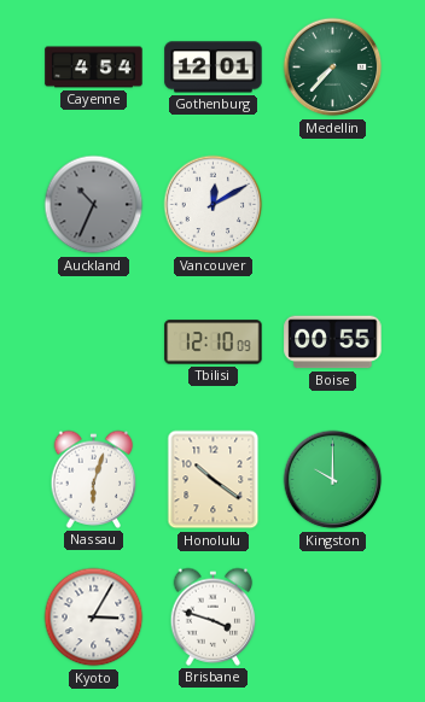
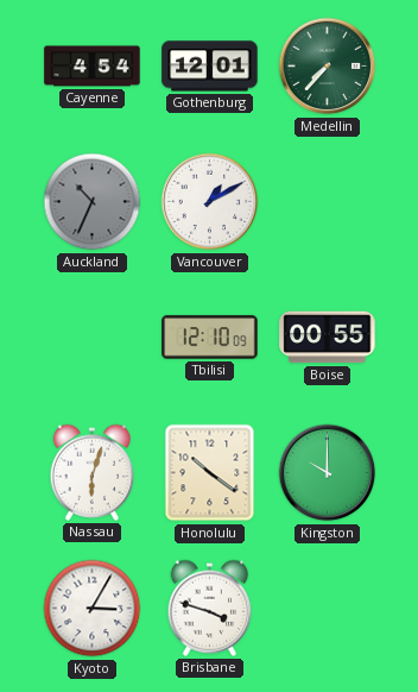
Vancouver: 12:10 -> 1:10 (210, 202)
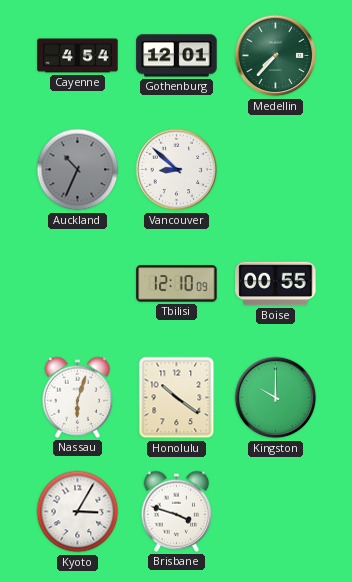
Vancouver: 1:10 -> 8:52 (177, 170)
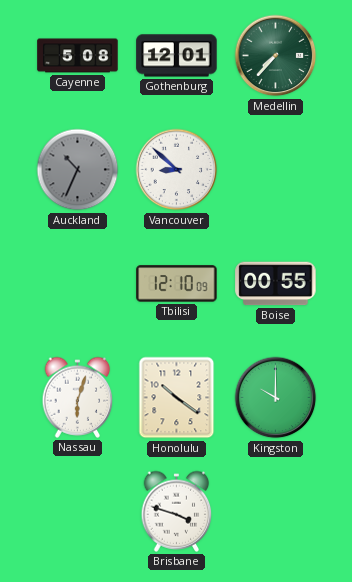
Cayenne: 4:54 -> 5:08 (78, 56)
Kyoto: 3:05 -> none (78, 512)
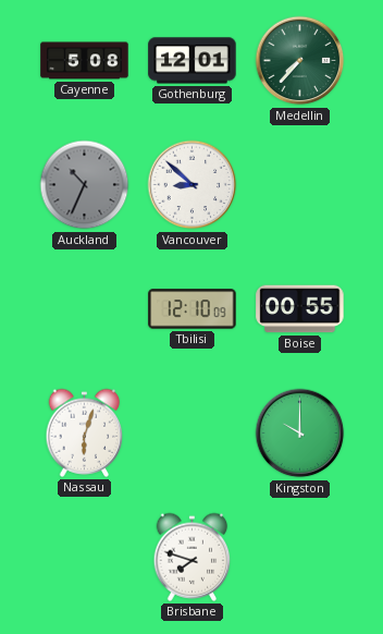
Honolulu: 10:21 -> none (177, 398)
Brisbane: 3:48 -> 7:48 (193, 557)
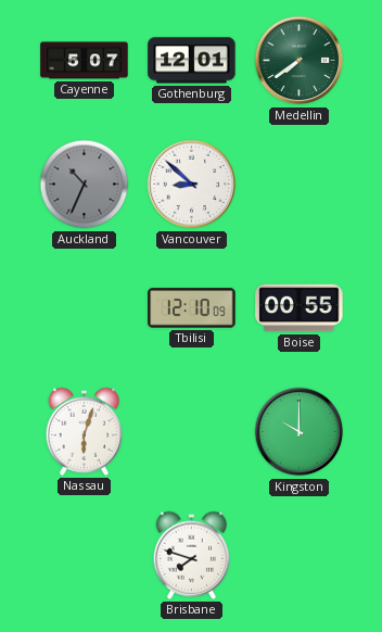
Cayenne: 5:08 -> 5:07 (85, 61)
Medellin: 7:37 -> 7:39 (300, 61)
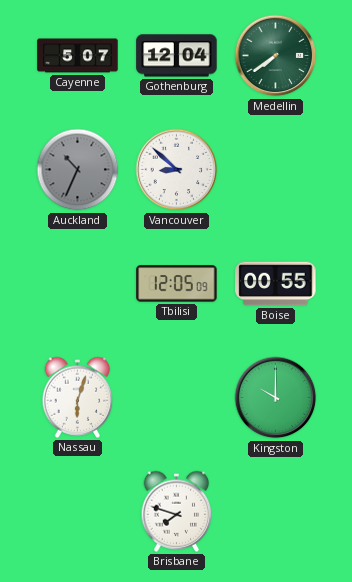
Gothenburg: 12:01 -> 12:04 (177, 56)
Tbilisi: 12:10 -> 12:05 (177, 284)
